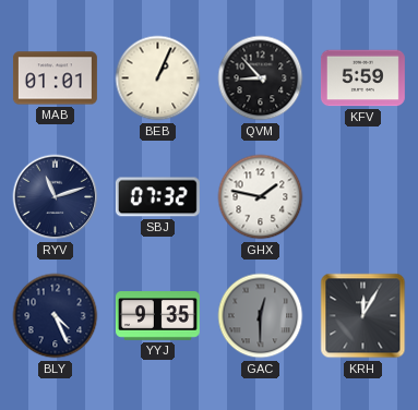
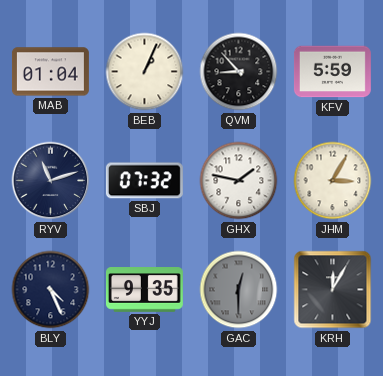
MAB: 01:01 -> 01:04 (50, 72)
JHM: none -> 3:05 (333, 181)
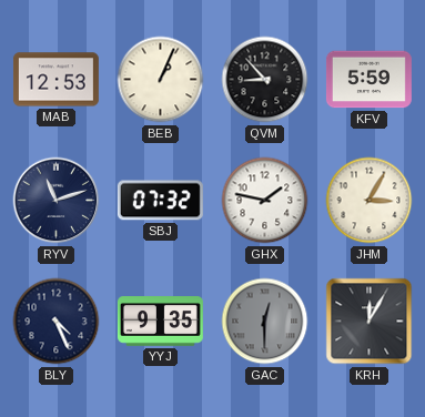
MAB: 01:04 -> 12:53 (55, 80)
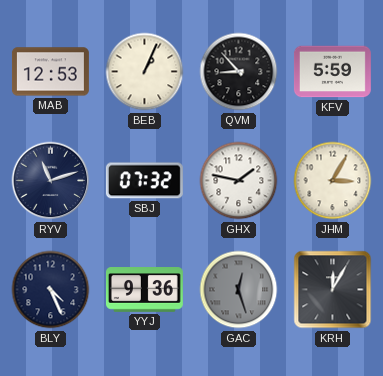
YYJ: 9:35 -> 9:36 (144, 290)
GAC: 12:30 -> 12:27 (239, 290)
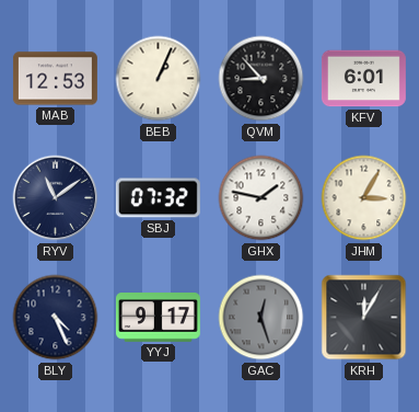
KFV: 5:59 -> 6:01 (363, 79)
RYV: 11:12 -> 11:09 (56, 198)
YYJ: 9:36 -> 9:17 (158, 318)
